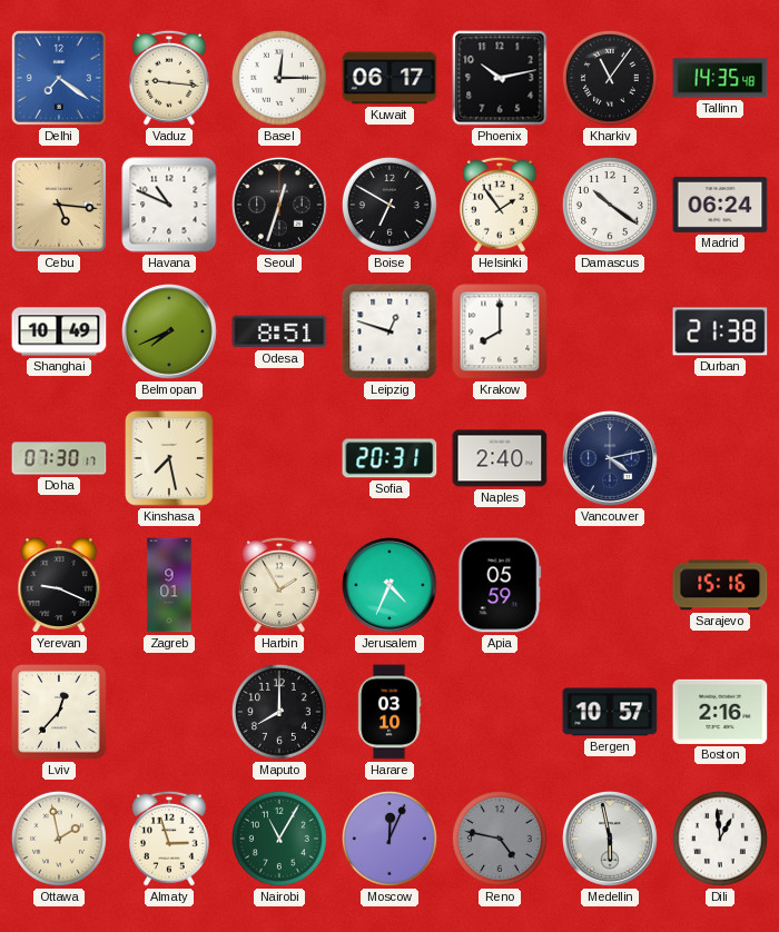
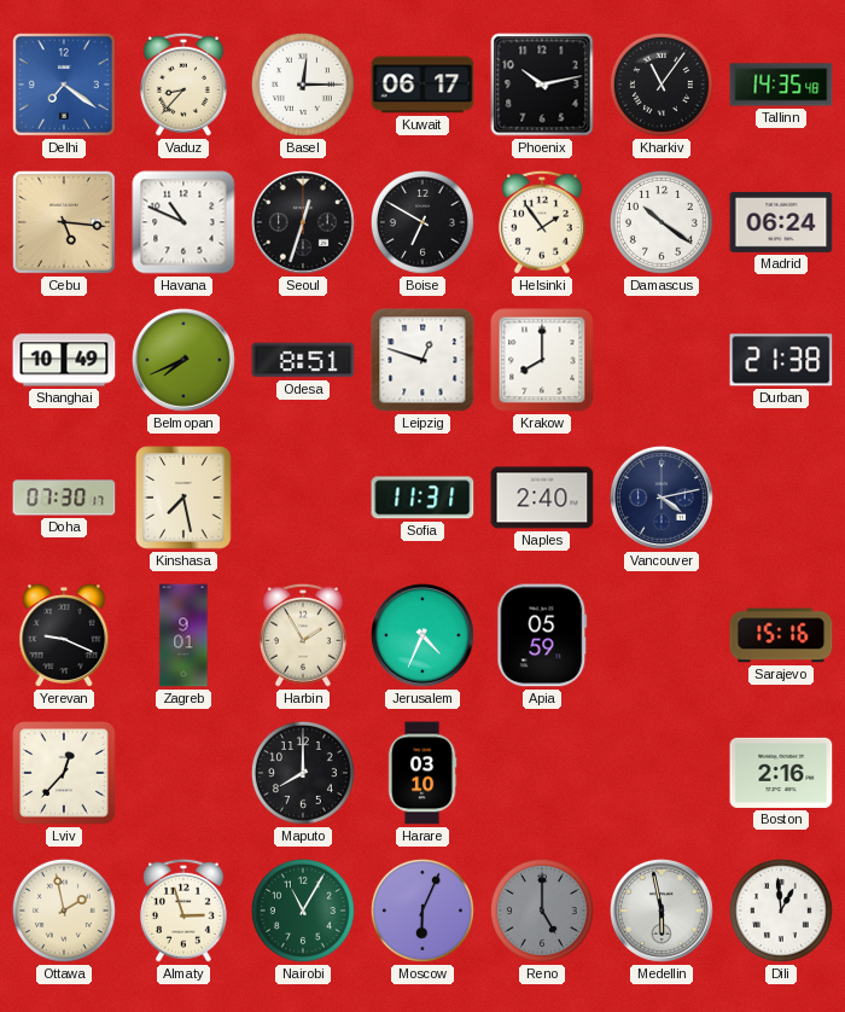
Vaduz: 9:16 -> 8:37 (183, 85)
Sofia: 20:31 -> 11:31 (422, 498)
Bergen: 10:57 -> none (610, 712)
Moscow: 12:04 -> 6:04 (422, 911)
Reno: 4:47 -> 5:00 (542, 911)
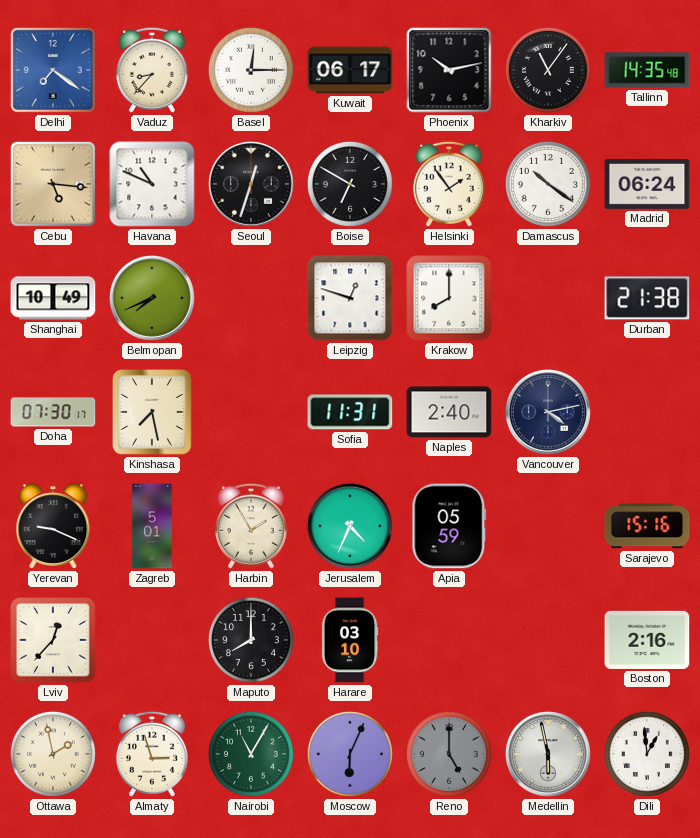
Odesa: 8:51 -> none (303, 360)
Zagreb: 9:01 -> 5:01 (152, 526)
